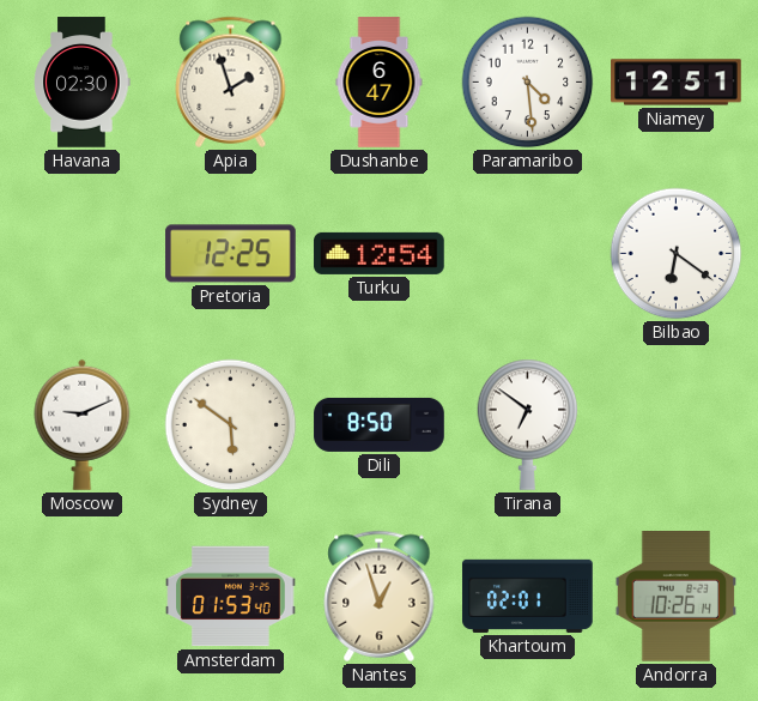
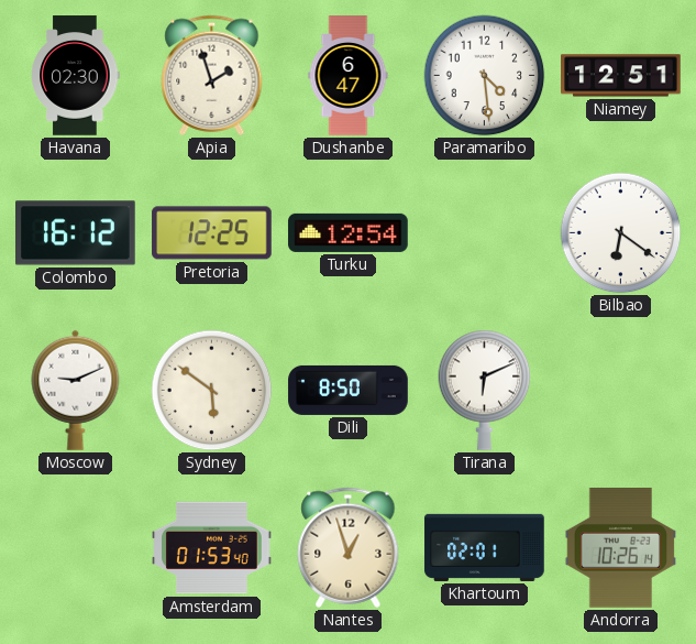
Colombo: none -> 16:12 (76, 233)
Tirana: 6:51 -> 6:11 (485, 390)
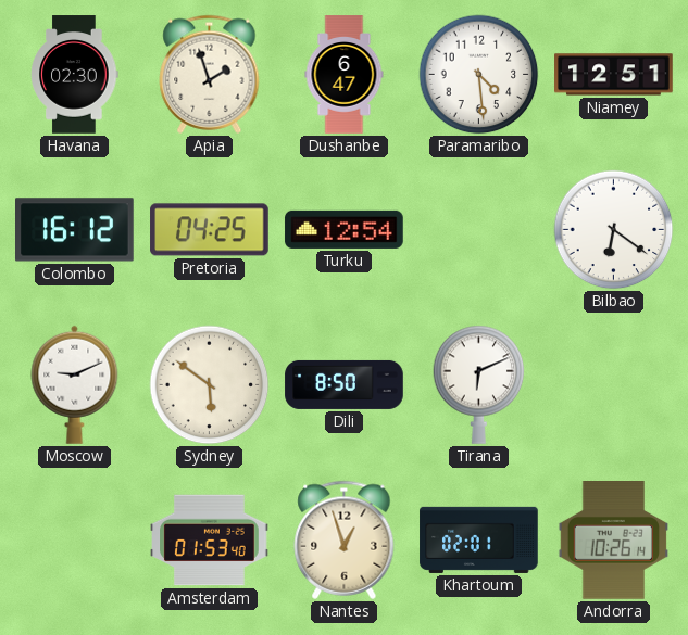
Pretoria: 12:25 -> 04:25 (210, 230)
